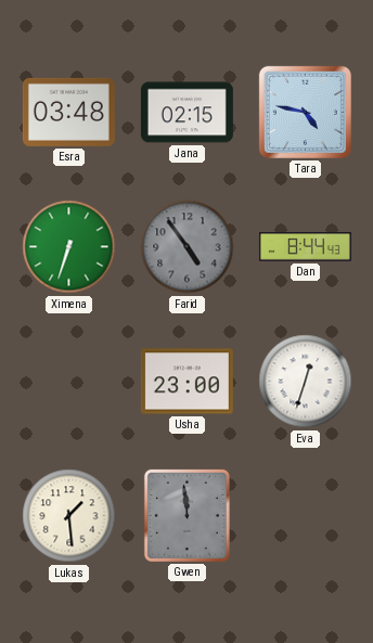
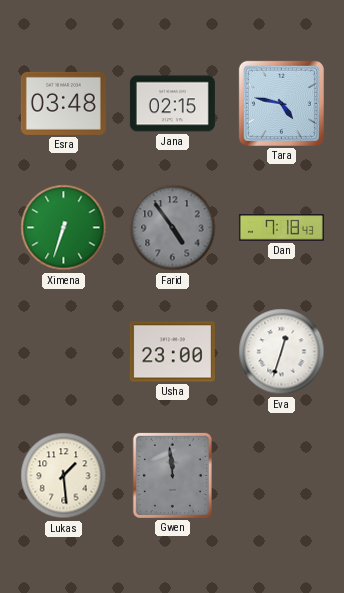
Dan: 8:44 -> 7:18 (281, 228)
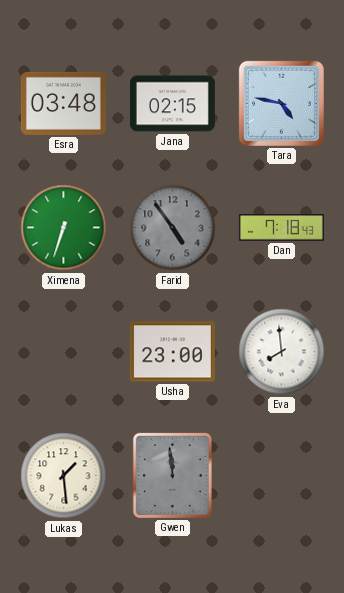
Eva: 12:33 -> 7:59 (282, 352)
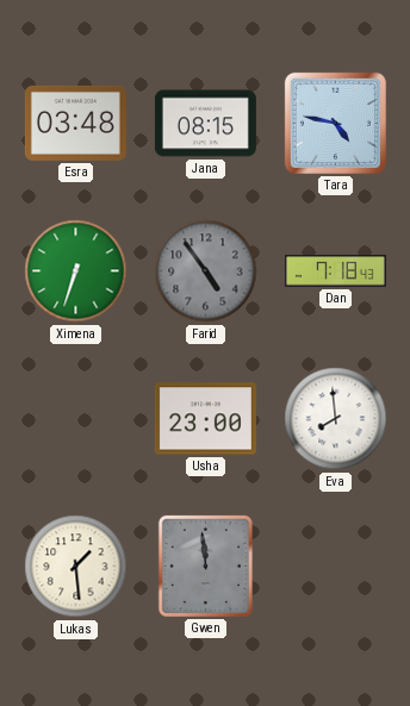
Jana: 02:15 -> 08:15 (205, 124)
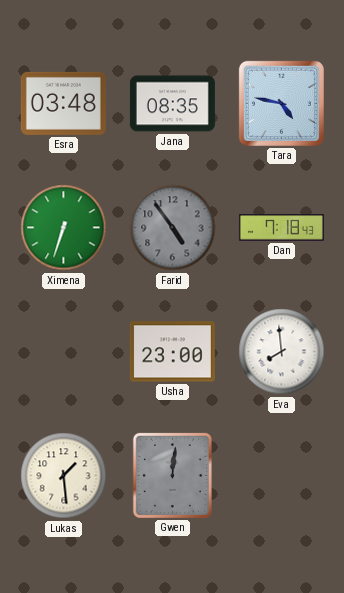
Jana: 08:15 -> 08:35 (172, 104)
Gwen: 11:59 -> 12:01 (172, 475)
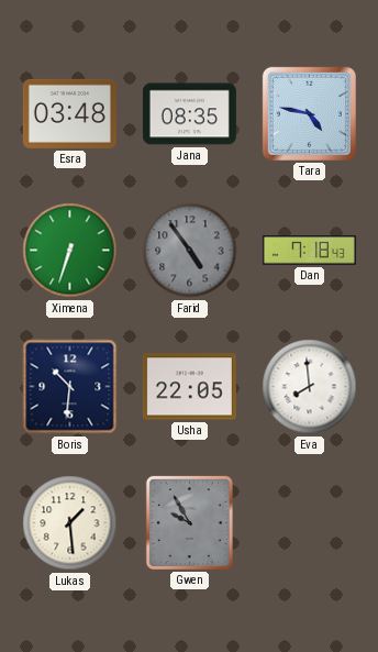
Boris: none -> 10:31 (70, 387)
Usha: 23:00 -> 22:05 (189, 387)
Gwen: 12:01 -> 9:55 (189, 522)
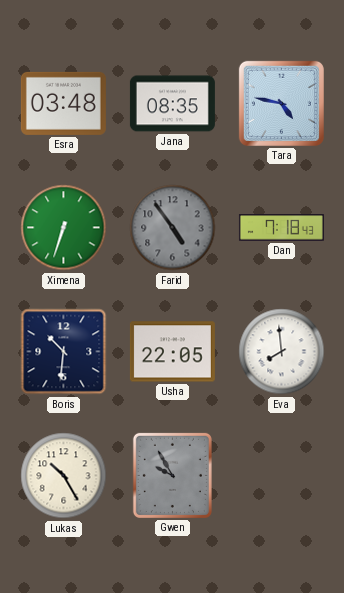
Lukas: 1:29 -> 10:25 (64, 476)
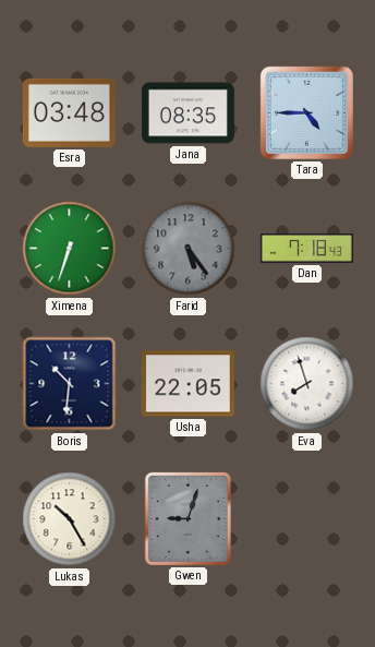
Tara: 4:47 -> 4:45 (306, 112)
Farid: 4:54 -> 5:24 (189, 249)
Eva: 7:59 -> 7:57 (307, 384)
Gwen: 9:55 -> 9:03 (187, 518)
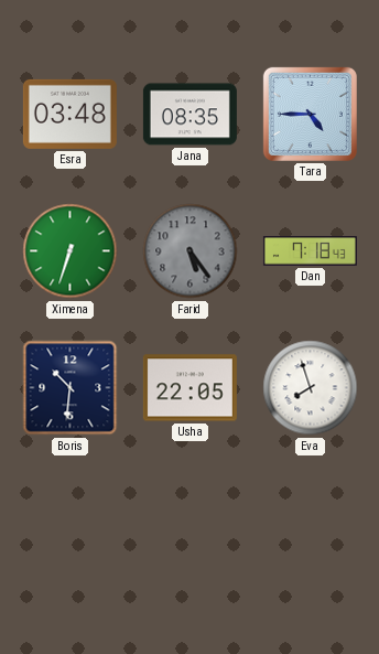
Lukas: 10:25 -> none (70, 519)
Gwen: 9:03 -> none (187, 518)
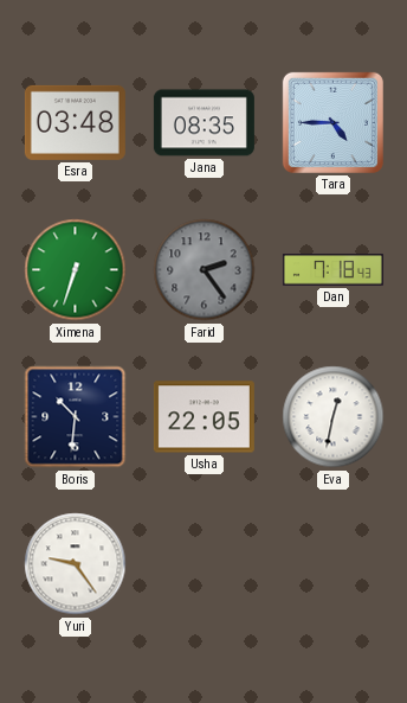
Farid: 5:24 -> 2:24 (205, 270)
Eva: 7:57 -> 12:32 (334, 417)
Yuri: none -> 9:24 (76, 564)
